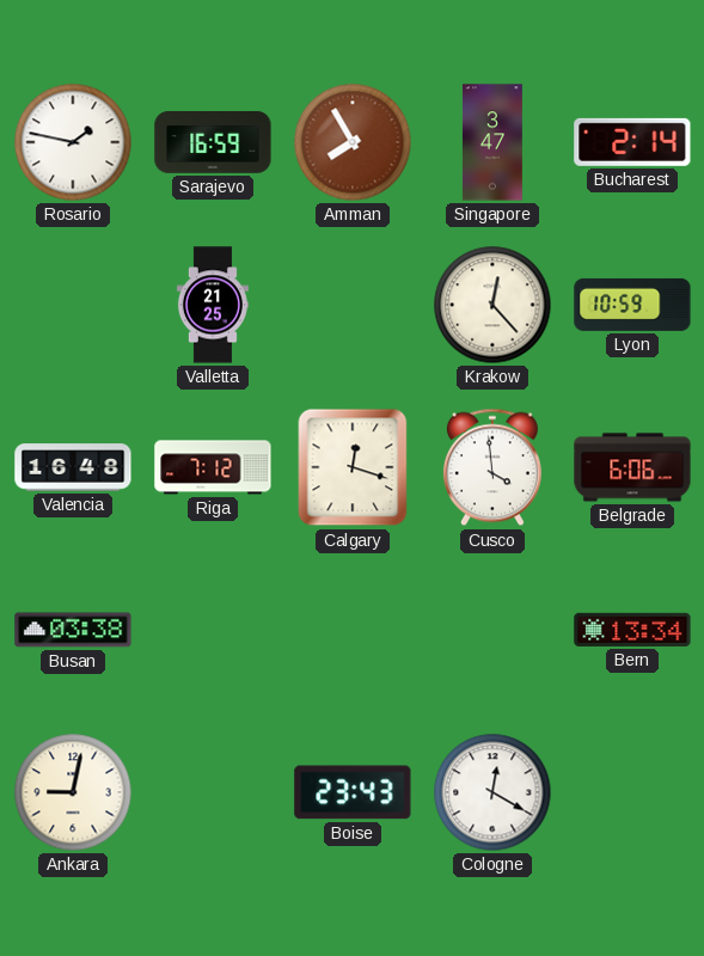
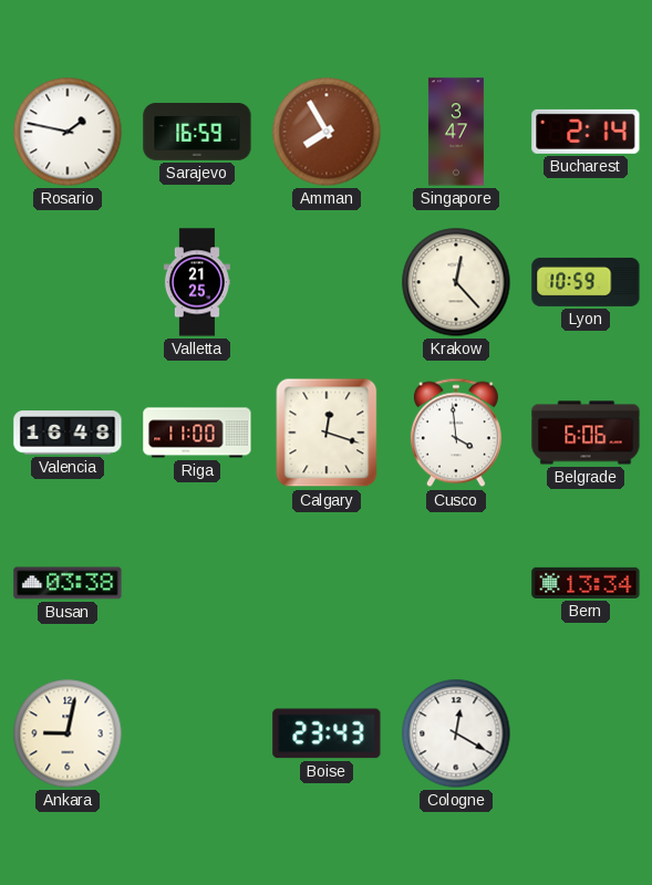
Riga: 7:12 -> 11:00 (197, 433)
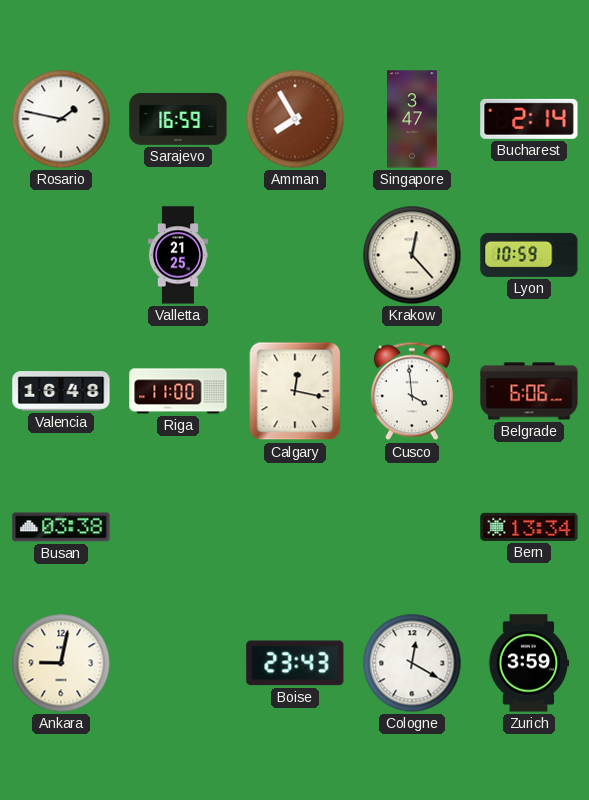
Calgary: 12:18 -> 12:17 (295, 391)
Zurich: none -> 3:59 (529, 663)
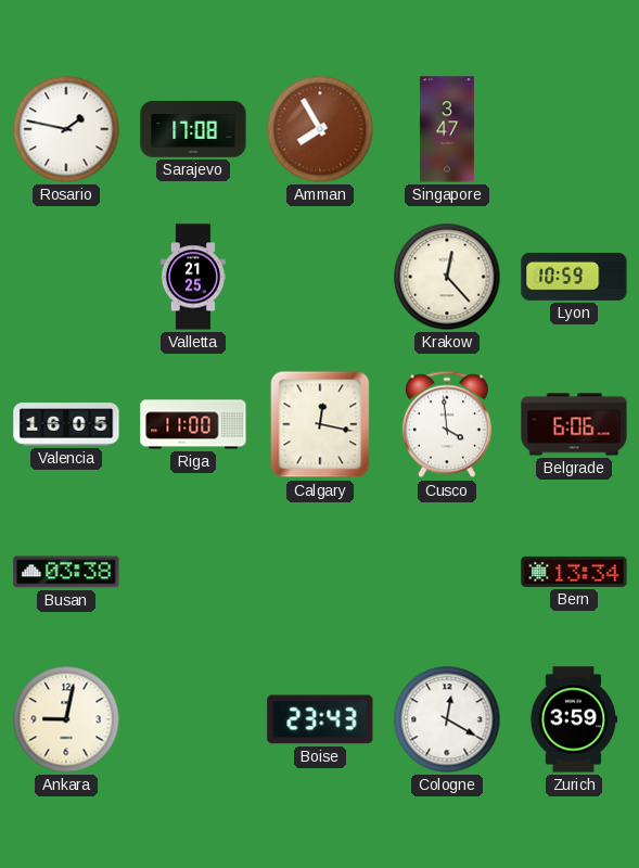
Sarajevo: 16:59 -> 17:08 (193, 129)
Bucharest: 2:14 -> none (529, 119)
Valencia: 16:48 -> 16:05 (66, 424)
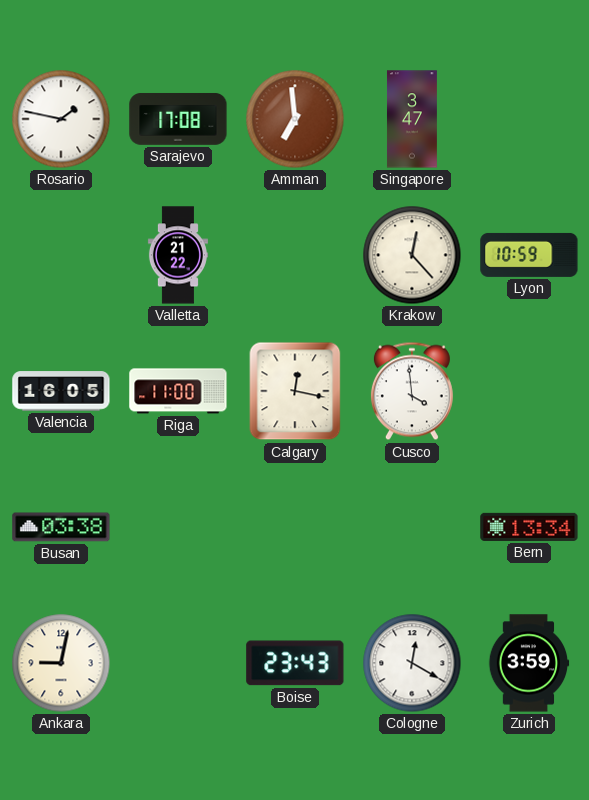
Amman: 7:55 -> 6:59 (295, 119)
Valletta: 21:25 -> 21:22 (178, 255)
Belgrade: 6:06 -> none (574, 424)
